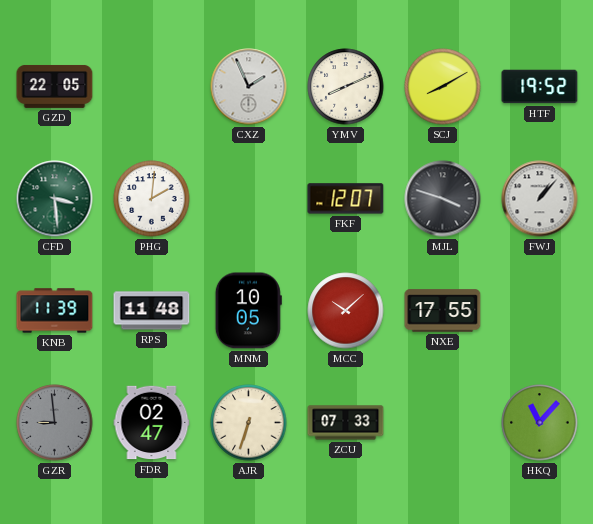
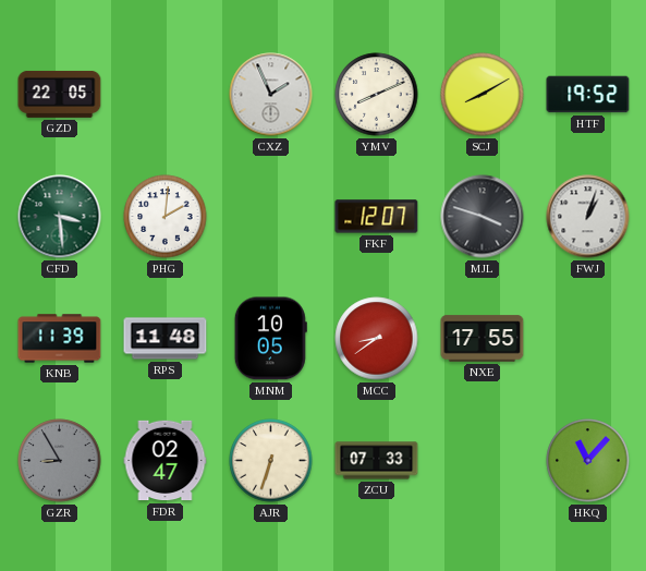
FWJ: 1:07 -> 1:03 (588, 217)
MCC: 10:08 -> 8:39 (377, 339)
GZR: 8:59 -> 8:55 (60, 461)
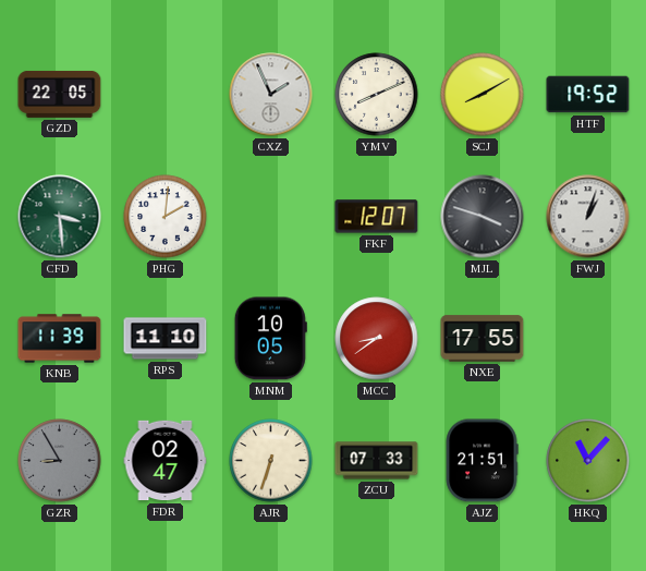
RPS: 11:48 -> 11:10 (166, 339)
AJZ: none -> 21:51 (482, 461)
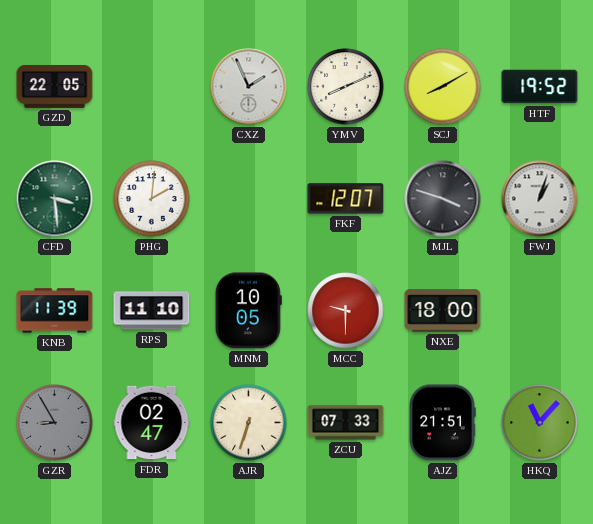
MCC: 8:39 -> 9:30 (346, 311)
NXE: 17:55 -> 18:00 (443, 311)
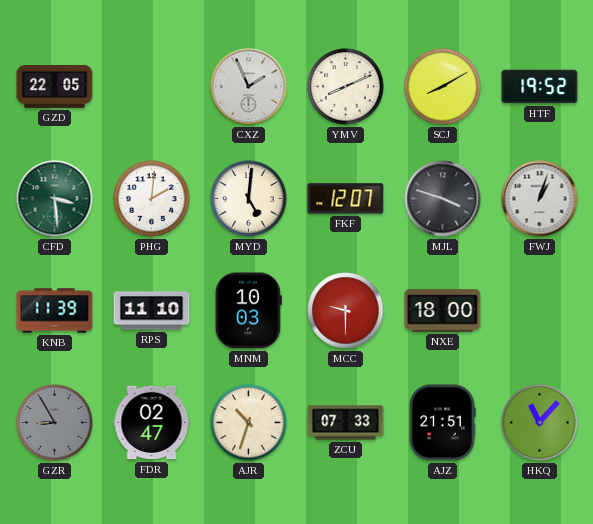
MYD: none -> 5:01 (249, 199)
MNM: 10:05 -> 10:03 (248, 311)
AJR: 6:33 -> 10:33 (249, 423)
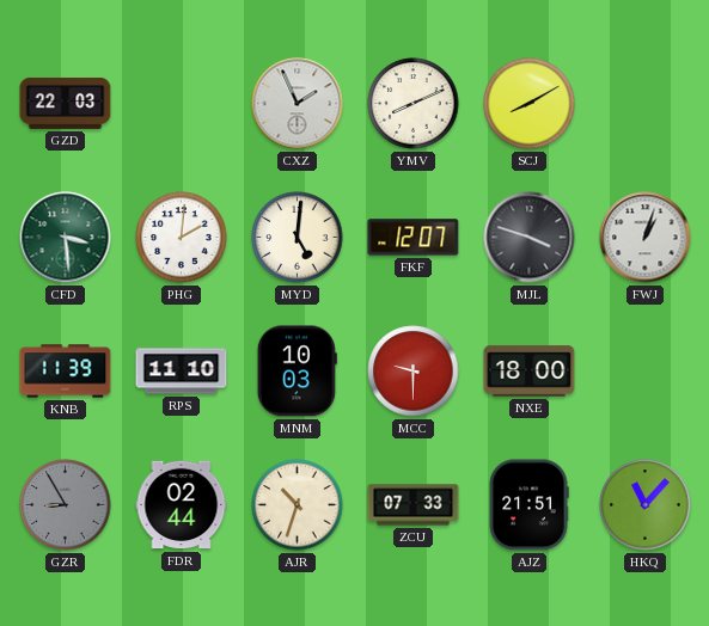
GZD: 22:05 -> 22:03 (66, 103)
HTF: 19:52 -> none (540, 87)
FDR: 02:47 -> 02:44 (182, 505)
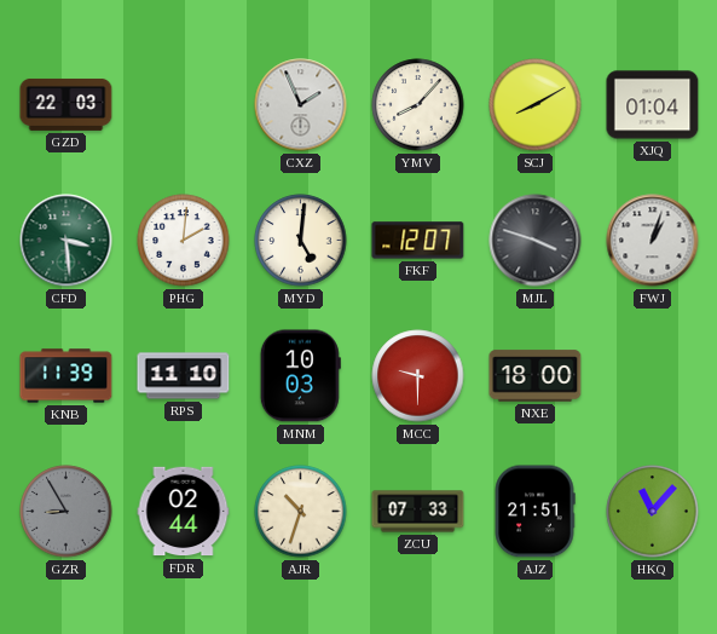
YMV: 8:11 -> 8:07 (418, 105)
XJQ: none -> 01:04 (653, 105)
